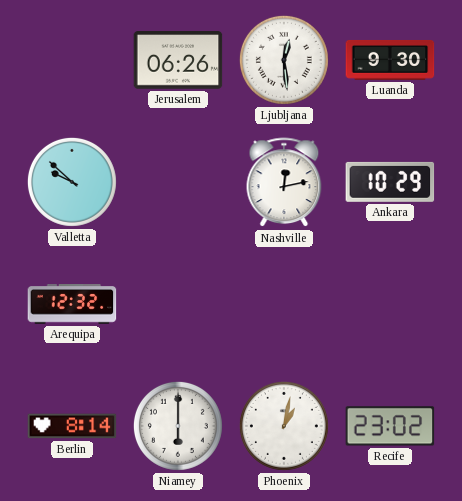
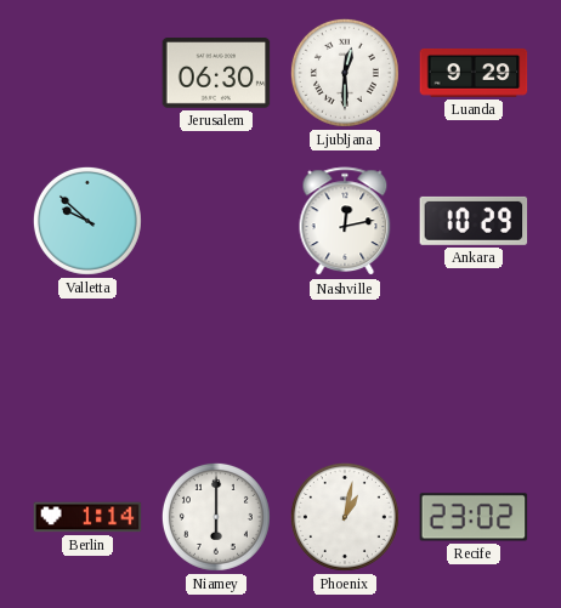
Jerusalem: 06:26 -> 06:30 (216, 74)
Ljubljana: 12:29 -> 12:30 (345, 73)
Luanda: 9:30 -> 9:29 (474, 73)
Arequipa: 12:32 -> none (72, 305)
Berlin: 8:14 -> 1:14 (87, 517)
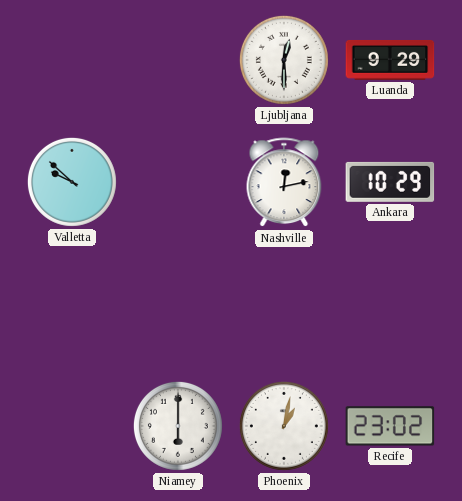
Jerusalem: 06:30 -> none (216, 74)
Berlin: 1:14 -> none (87, 517)
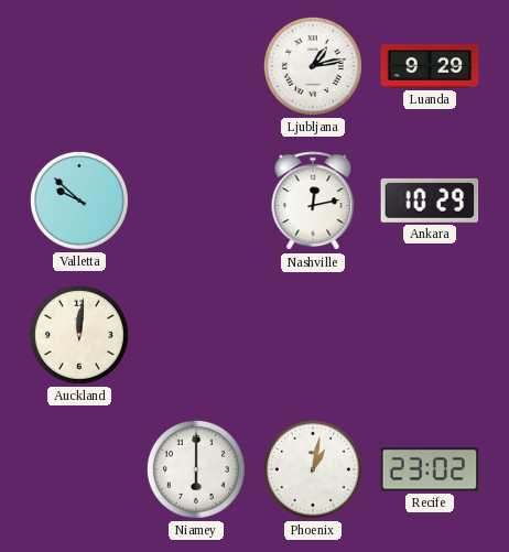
Ljubljana: 12:30 -> 1:13 (313, 66)
Auckland: none -> 12:01 (79, 335)
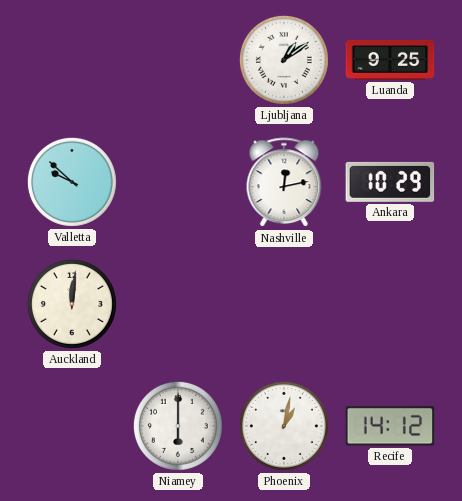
Ljubljana: 1:13 -> 1:09 (284, 60)
Luanda: 9:29 -> 9:25 (390, 60)
Recife: 23:02 -> 14:12 (390, 426)
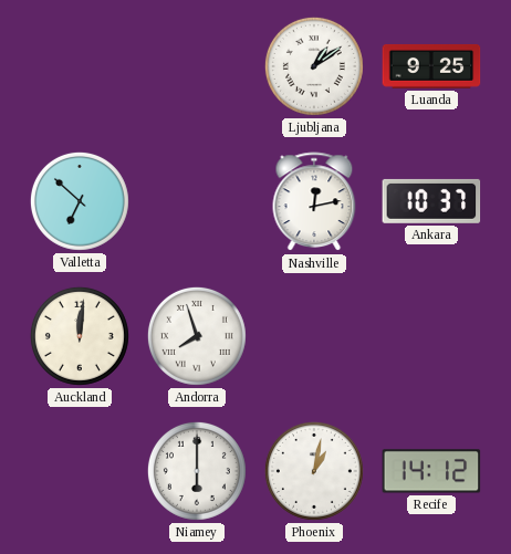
Valletta: 9:52 -> 6:52 (80, 201)
Ankara: 10:29 -> 10:37 (431, 201)
Andorra: none -> 7:57 (197, 336)
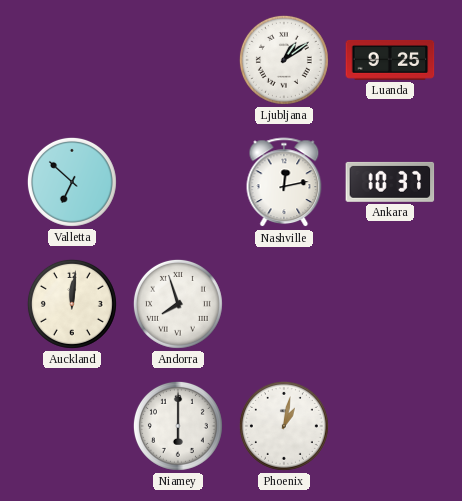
Recife: 14:12 -> none (431, 471)
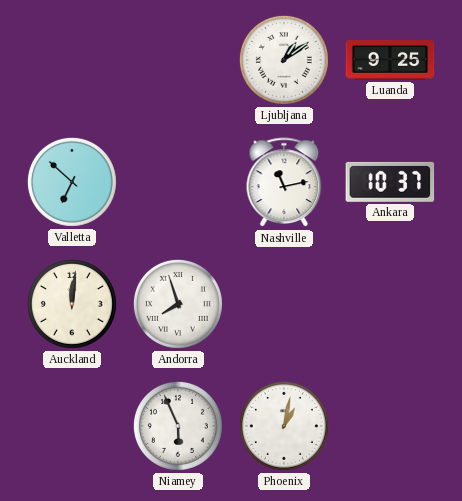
Nashville: 12:13 -> 11:13 (284, 183)
Niamey: 6:00 -> 5:56 (178, 426)
